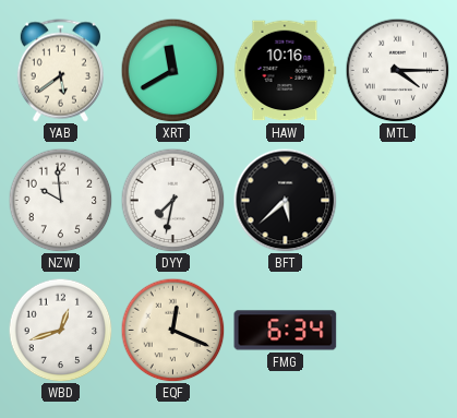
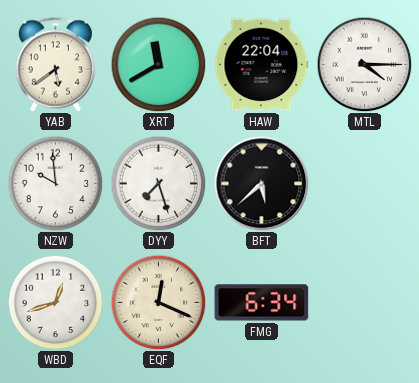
HAW: 10:16 -> 22:04 (262, 65)
DYY: 7:32 -> 7:27 (158, 183)
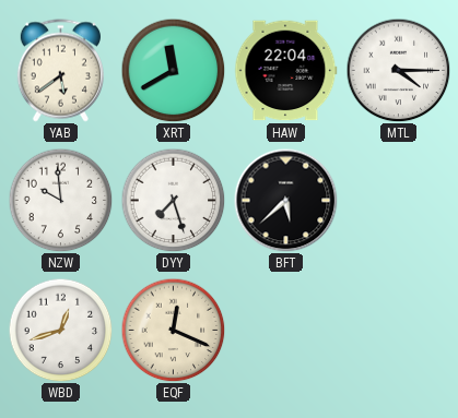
FMG: 6:34 -> none (262, 303)
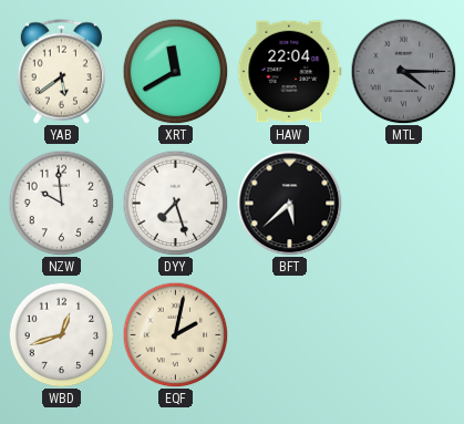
MTL dial: white -> grey (403, 71)
EQF: 12:19 -> 2:02 (175, 334)
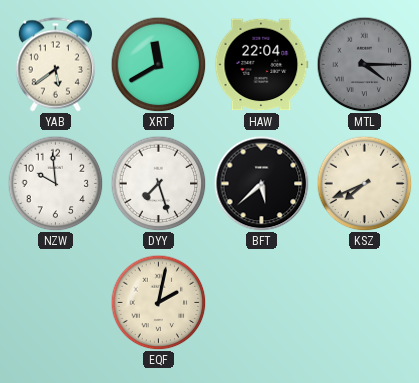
KSZ: none -> 7:41 (364, 183)
WBD: 12:42 -> none (61, 334)
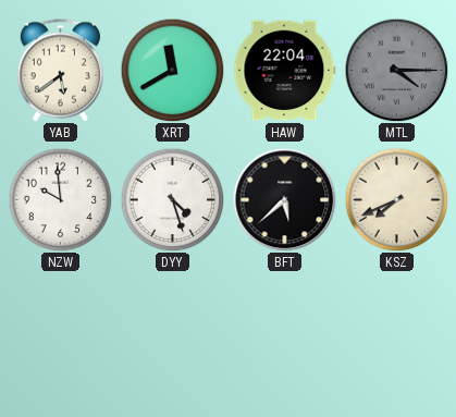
DYY: 7:27 -> 4:27 (172, 199)
EQF: 2:02 -> none (158, 302)
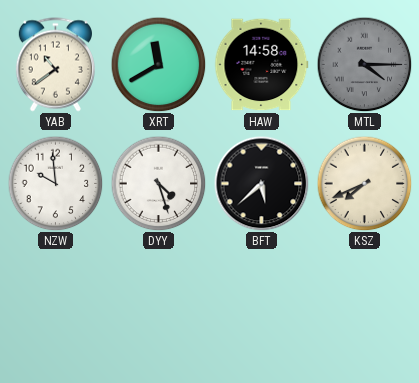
YAB: 5:39 -> 10:39 (55, 65)
HAW: 22:04 -> 14:58 (262, 65)
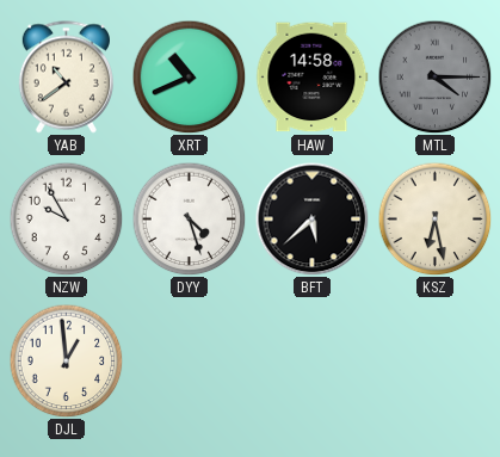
XRT: 11:40 -> 10:41 (189, 76)
NZW: 9:59 -> 9:55 (66, 218)
KSZ: 7:41 -> 6:28 (434, 218)
DJL: none -> 12:59 (66, 360)
